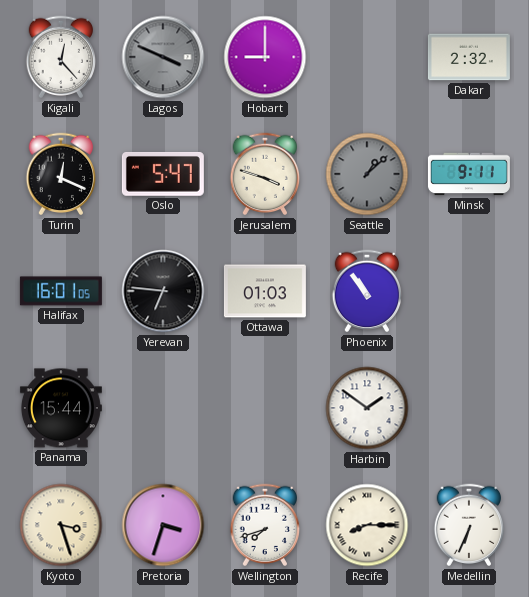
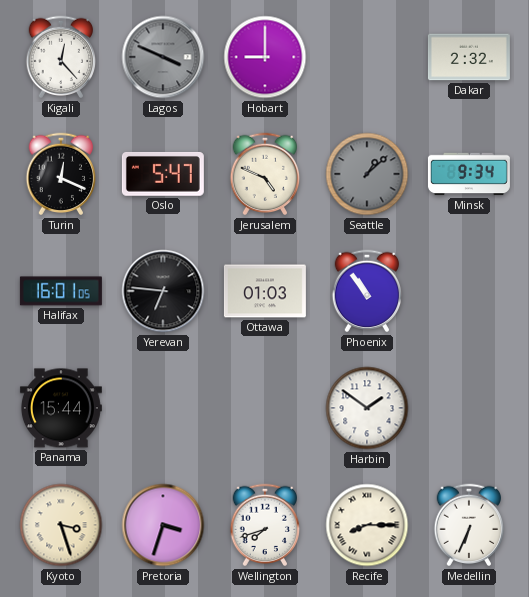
Jerusalem: 3:48 -> 4:49 (265, 174)
Minsk: 9:11 -> 9:34 (469, 174)
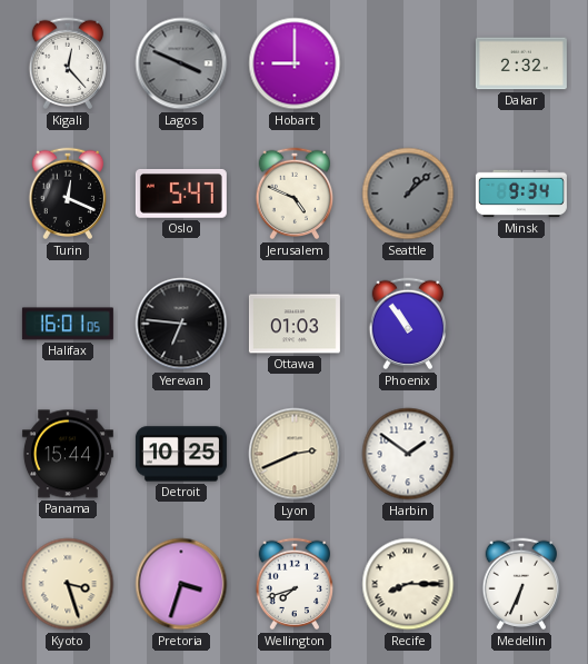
Detroit: none -> 10:25 (181, 454)
Lyon: none -> 2:41 (295, 454)
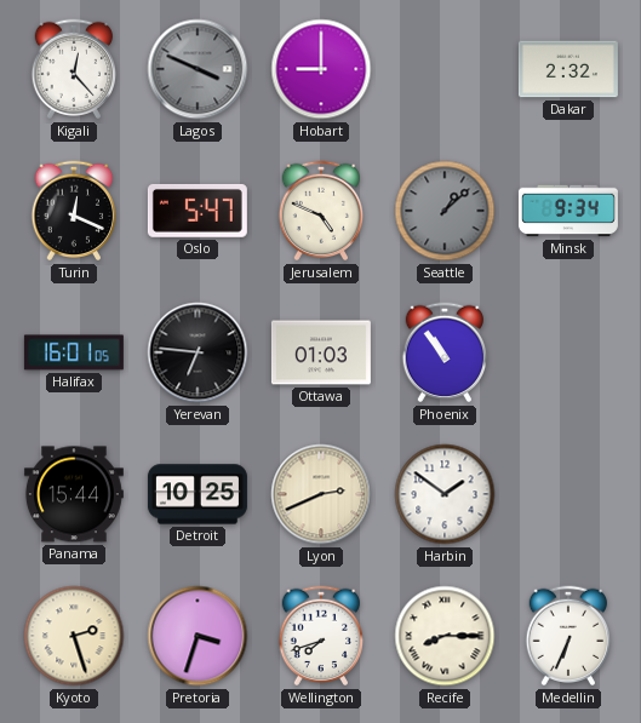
Kyoto: 3:27 -> 2:27 (74, 636)
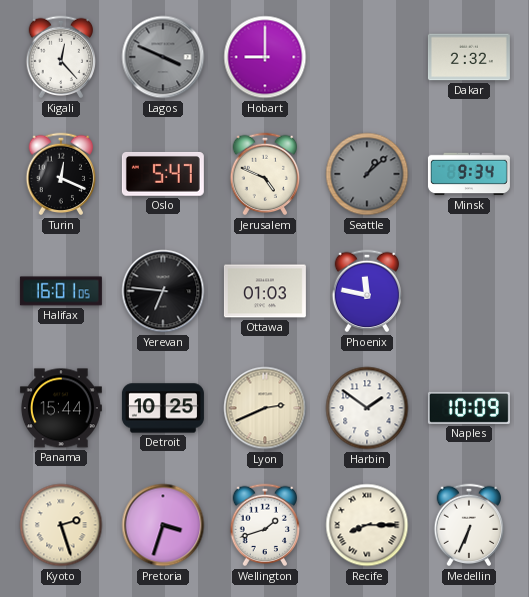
Phoenix: 10:54 -> 11:47 (367, 291)
Naples: none -> 10:09 (469, 408)
Wellington: 7:42 -> 1:42 (265, 525)
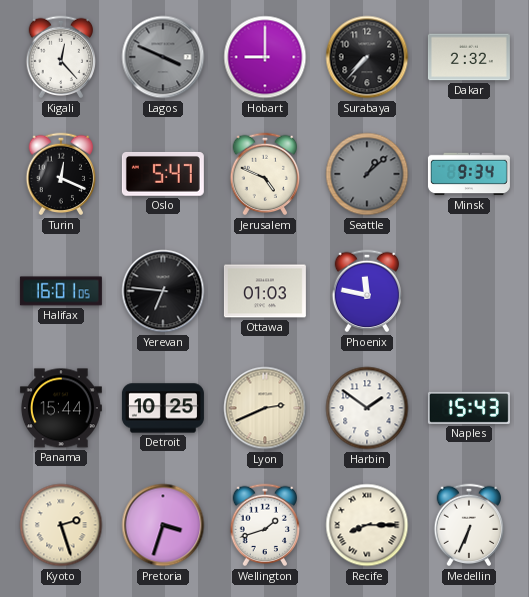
Surabaya: none -> 7:37 (367, 57)
Naples: 10:09 -> 15:43 (469, 408)
